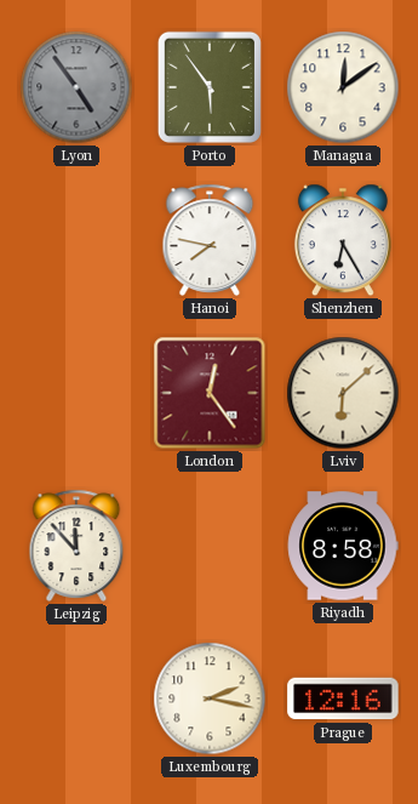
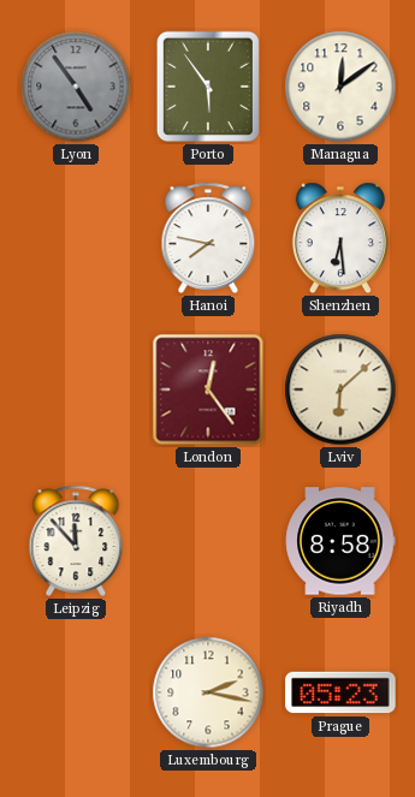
Shenzhen: 6:25 -> 6:29 (340, 238)
Prague: 12:16 -> 05:23 (340, 692)
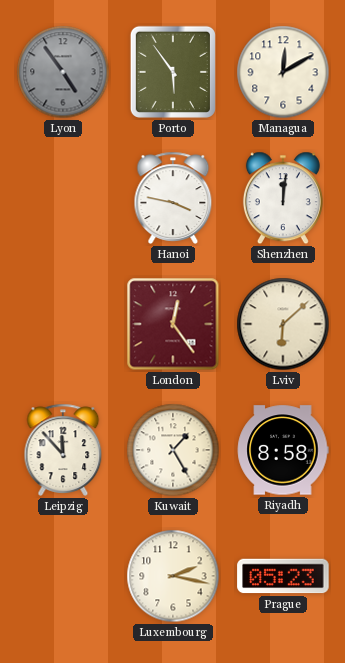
Managua: 12:09 -> 12:10 (283, 72)
Hanoi: 7:47 -> 3:47 (173, 198)
Shenzhen: 6:29 -> 12:01 (283, 198)
Kuwait: none -> 1:25 (173, 450)
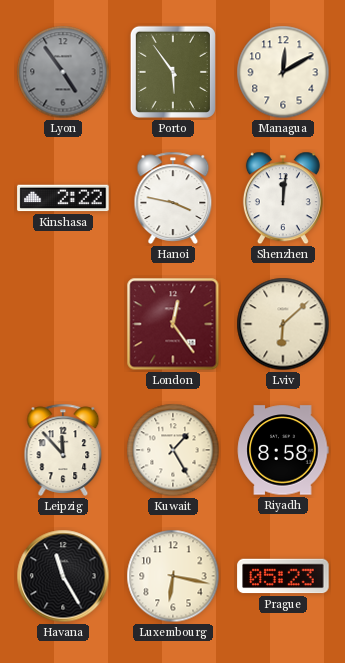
Kinshasa: none -> 2:22 (63, 198)
Havana: none -> 11:25 (63, 576)
Luxembourg: 2:17 -> 6:17 (173, 576)
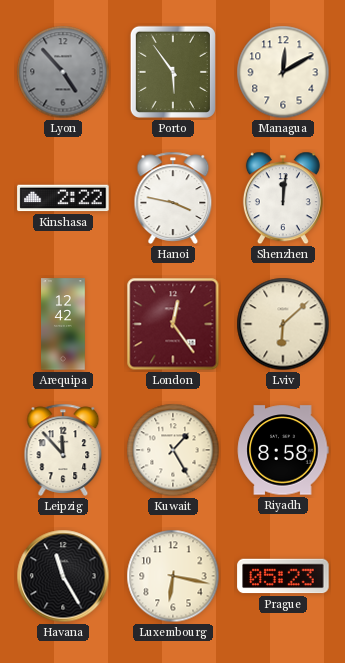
Lyon: 4:54 -> 4:53 (63, 72)
Arequipa: none -> 12:42 (64, 324)
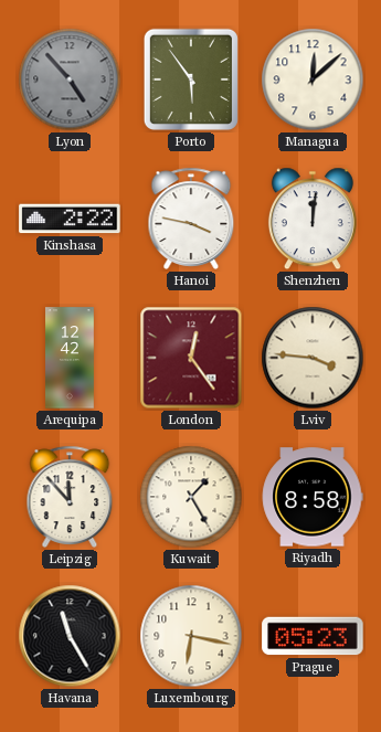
Managua: 12:10 -> 12:08 (313, 79)
Lviv: 6:08 -> 3:46 (313, 358)
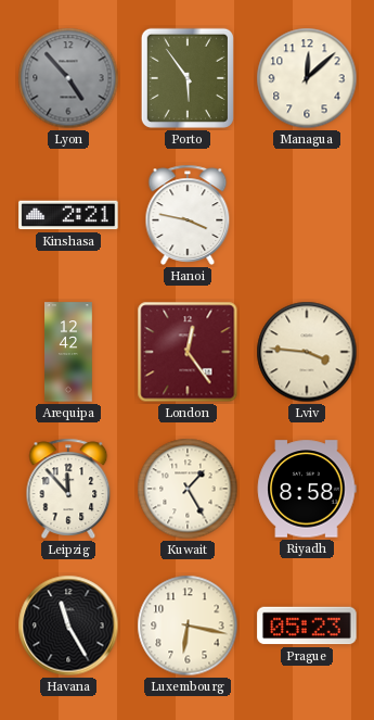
Kinshasa: 2:22 -> 2:21 (68, 215)
Shenzhen: 12:01 -> none (313, 219)
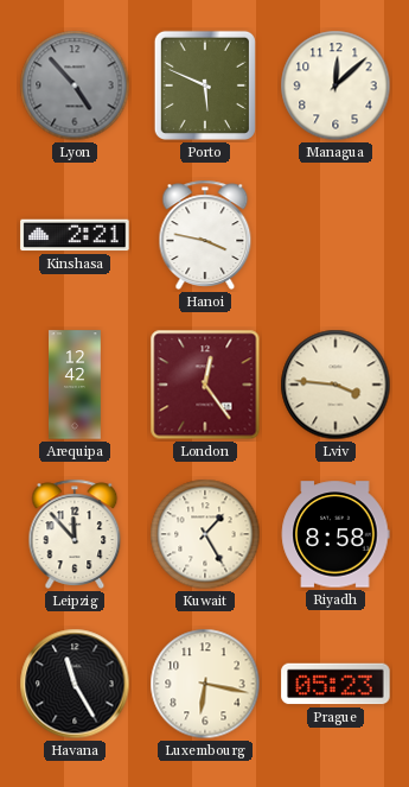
Porto: 5:54 -> 5:49 (205, 85)
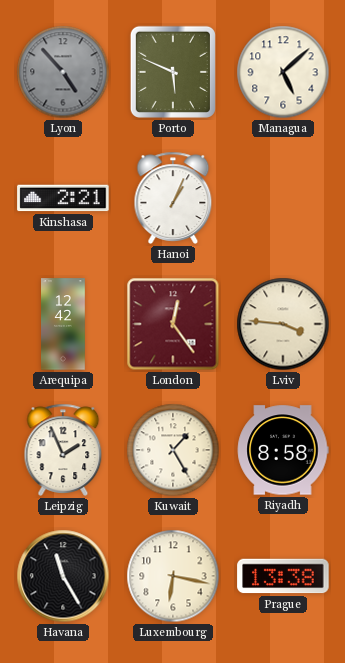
Managua: 12:08 -> 5:08 (283, 72)
Hanoi: 3:47 -> 1:04 (173, 198)
Leipzig: 11:53 -> 1:56 (63, 450)
Prague: 05:23 -> 13:38 (283, 576)
